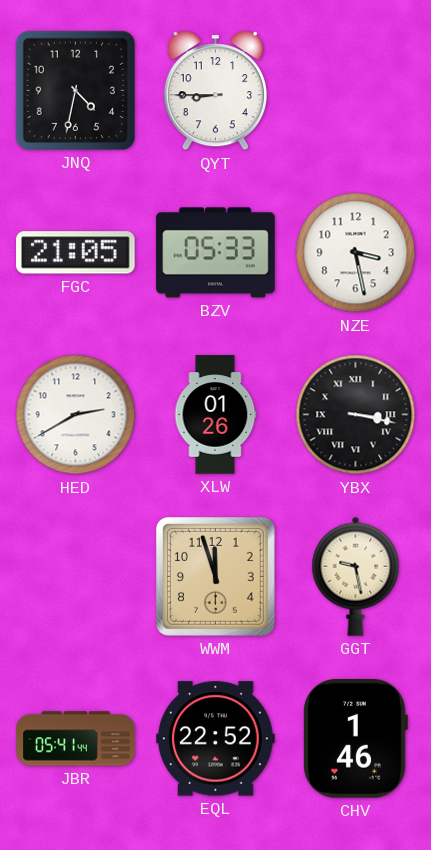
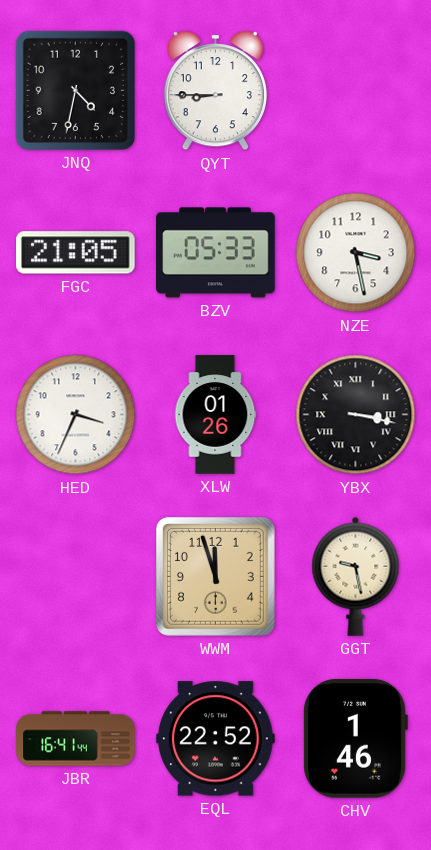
HED: 2:40 -> 3:34 (76, 415)
JBR: 05:41 -> 16:41 (76, 739)
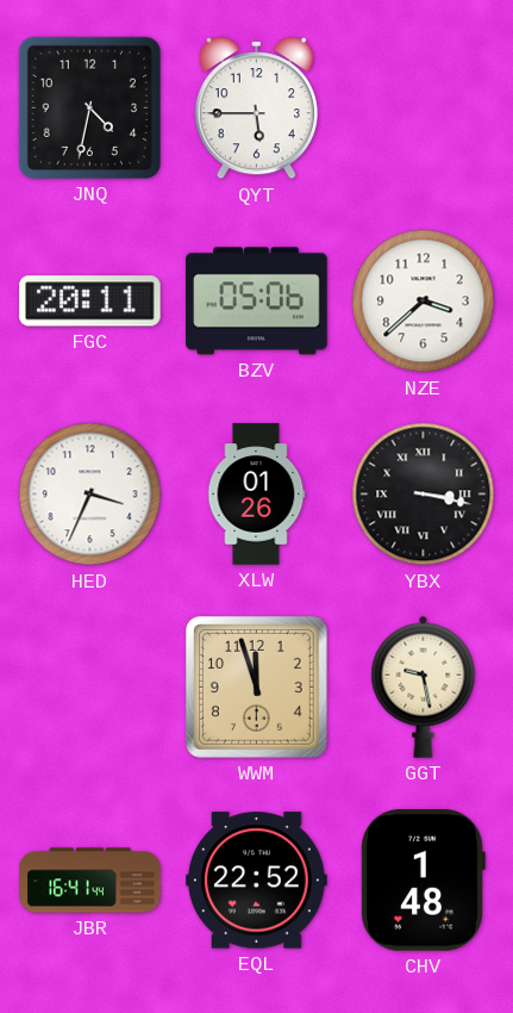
QYT: 8:45 -> 5:45 (256, 108)
FGC: 21:05 -> 20:11 (90, 302)
BZV: 05:33 -> 05:06 (257, 302)
NZE: 3:28 -> 3:38 (424, 302)
CHV: 1:46 -> 1:48 (423, 881)
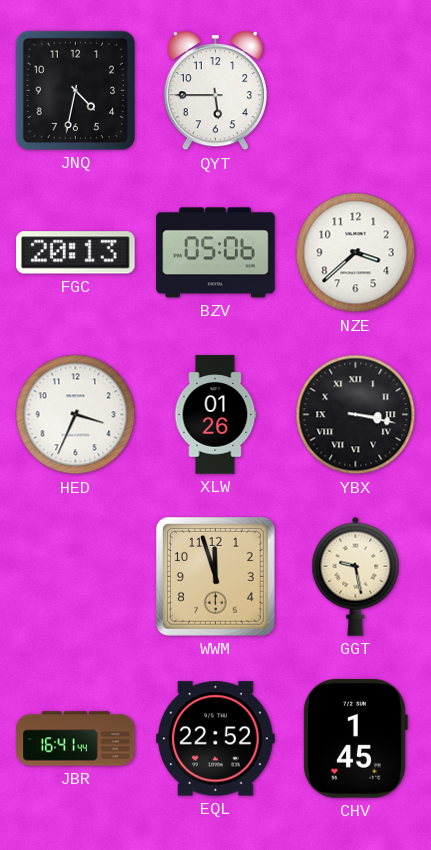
FGC: 20:11 -> 20:13 (76, 253)
CHV: 1:48 -> 1:45 (355, 739)
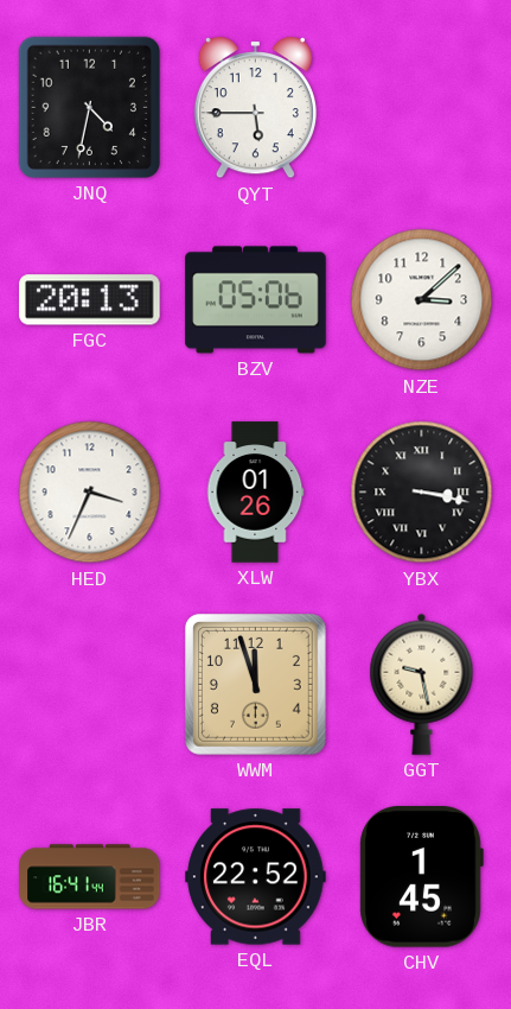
NZE: 3:38 -> 3:08 (422, 300)
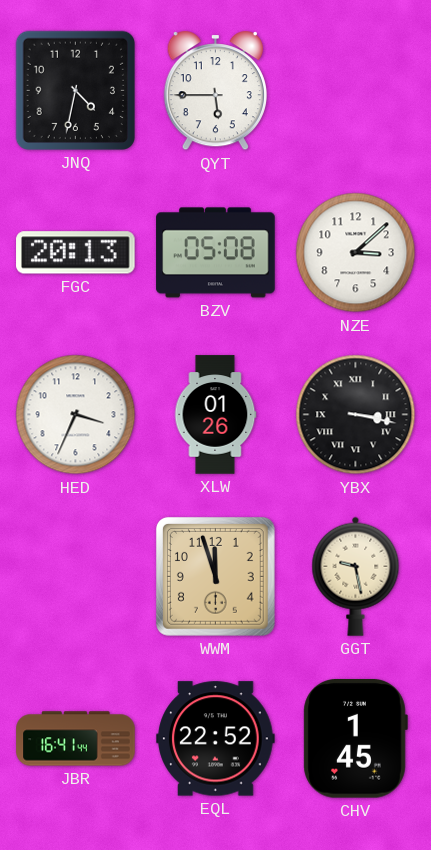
BZV: 05:06 -> 05:08 (216, 253)
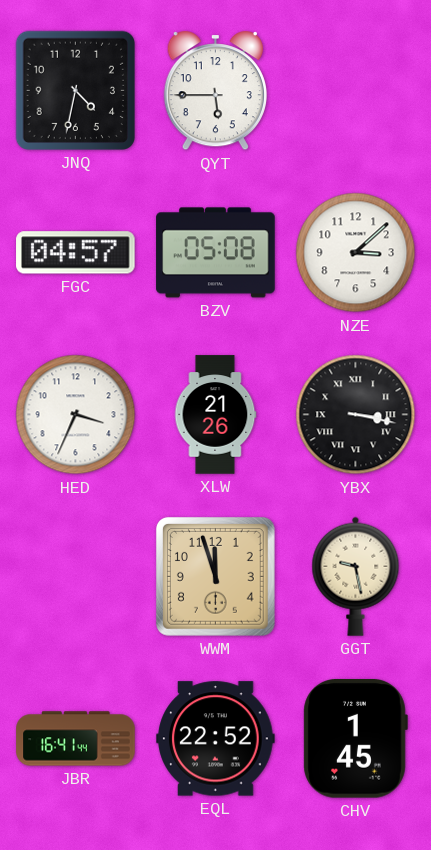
FGC: 20:13 -> 04:57 (76, 253)
XLW: 01:26 -> 21:26 (215, 415)
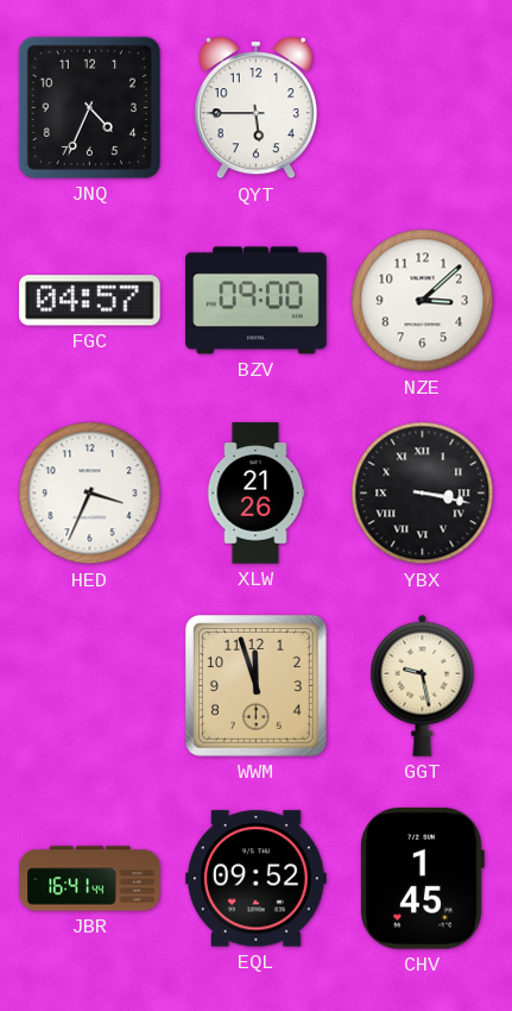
JNQ: 4:32 -> 4:34 (89, 107)
BZV: 05:08 -> 09:00 (257, 301)
EQL: 22:52 -> 09:52 (257, 879)
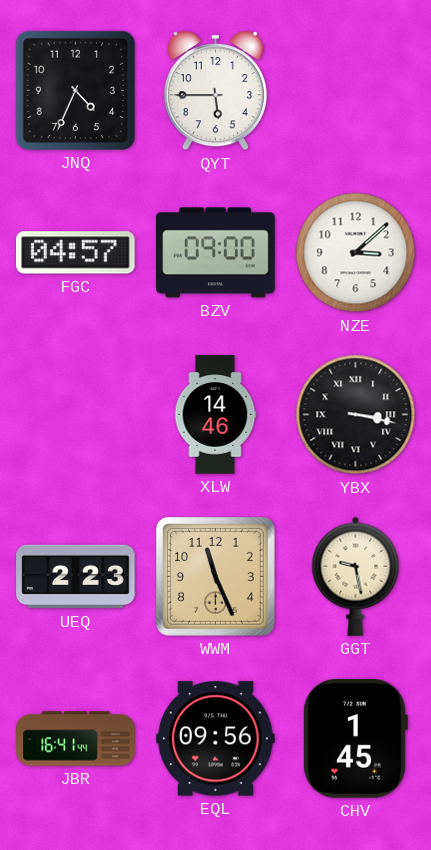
HED: 3:34 -> none (90, 494)
XLW: 21:26 -> 14:46 (215, 415)
UEQ: none -> 2:23 (76, 577)
WWM: 11:57 -> 11:26 (215, 576)
EQL: 09:52 -> 09:56 (216, 739)
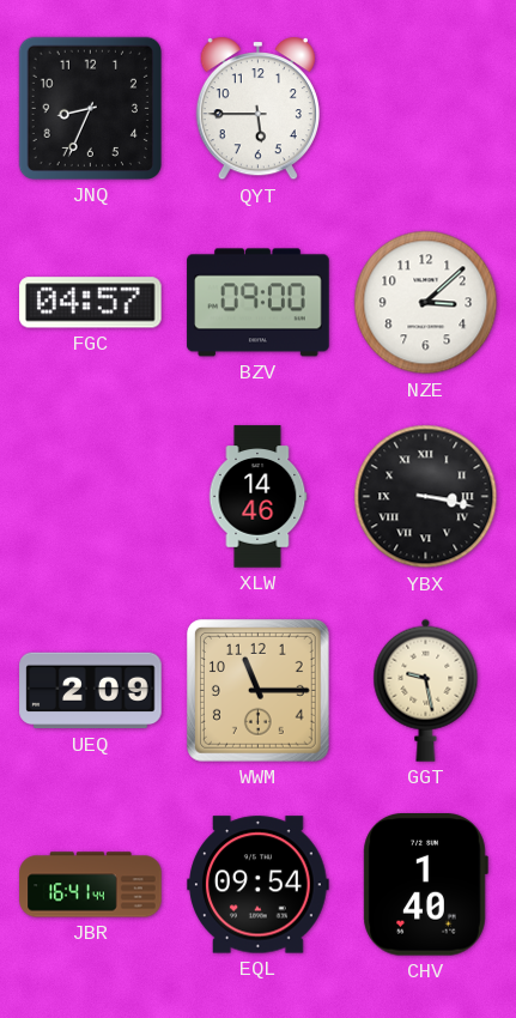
JNQ: 4:34 -> 8:34 (90, 108)
UEQ: 2:23 -> 2:09 (91, 691)
WWM: 11:26 -> 11:15 (257, 690)
EQL: 09:56 -> 09:54 (259, 885)
CHV: 1:45 -> 1:40 (425, 885)
